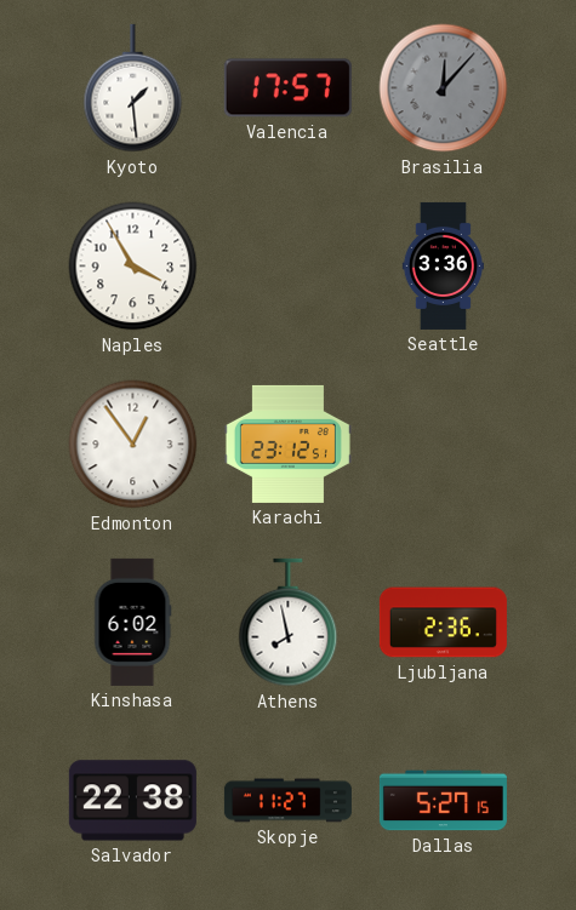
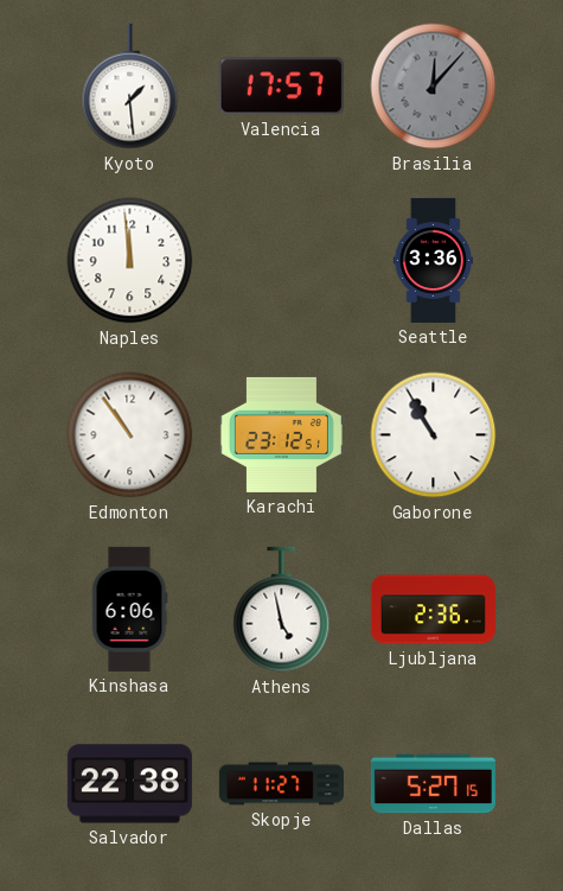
Naples: 3:55 -> 11:59 (130, 261)
Edmonton: 12:54 -> 10:54 (130, 435)
Gaborone: none -> 10:55 (434, 435)
Kinshasa: 6:02 -> 6:06 (129, 609)
Athens: 7:58 -> 4:58 (282, 610)
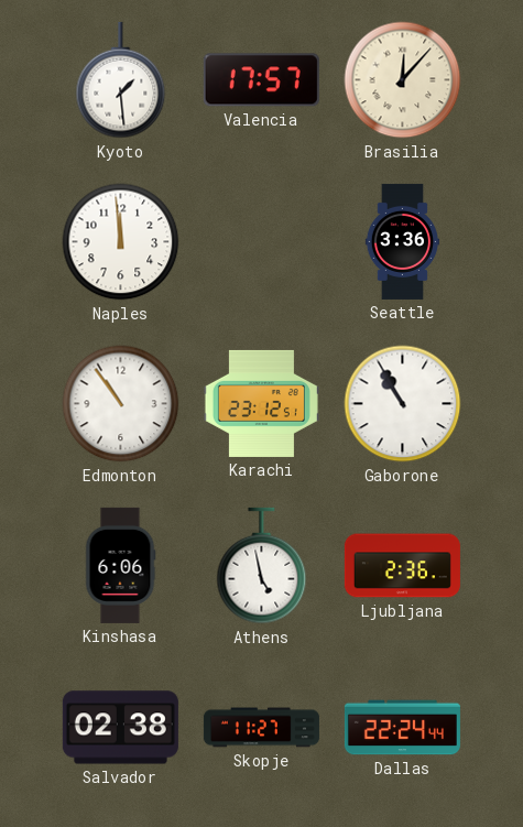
Brasilia dial: grey -> cream (403, 80)
Salvador: 22:38 -> 02:38 (120, 728)
Dallas: 5:27 -> 22:24 (402, 728)
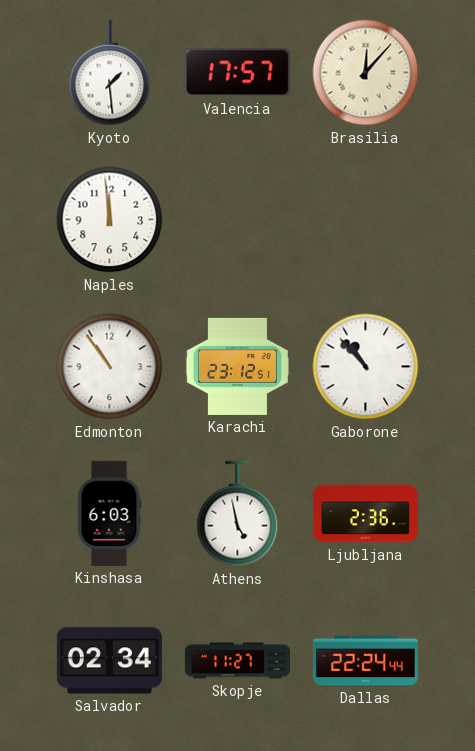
Seattle: 3:36 -> none (402, 241)
Gaborone: 10:55 -> 10:53 (366, 367)
Kinshasa: 6:06 -> 6:03 (109, 513)
Salvador: 02:38 -> 02:34 (109, 661)
